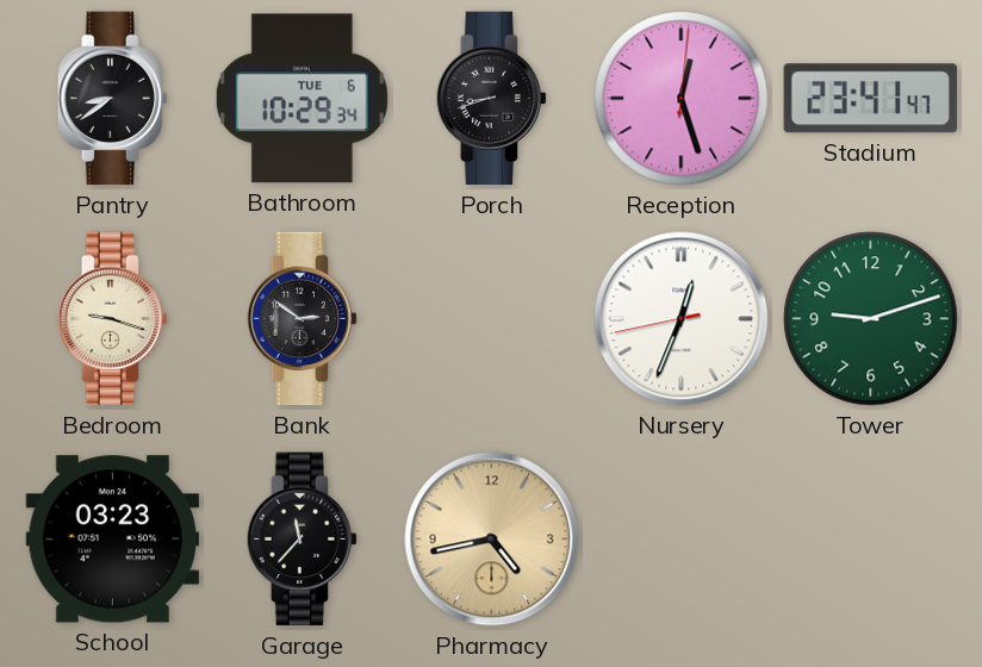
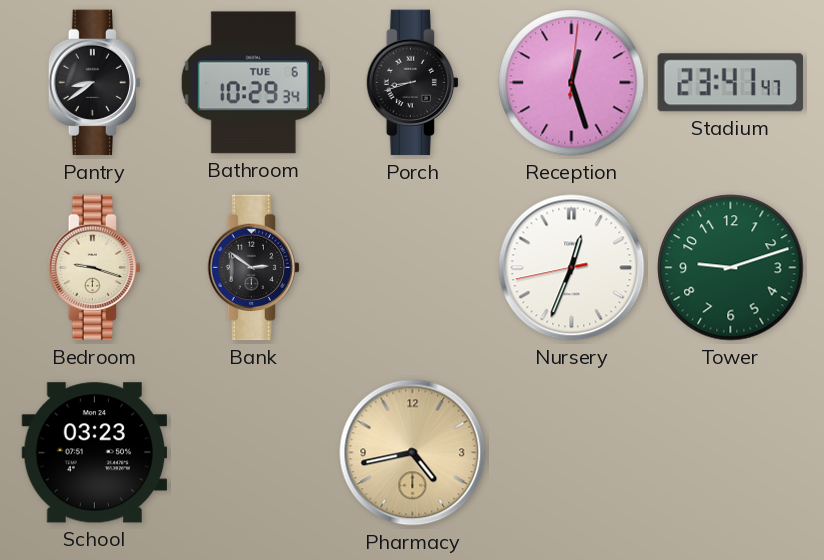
Garage: 11:37 -> none (302, 540)
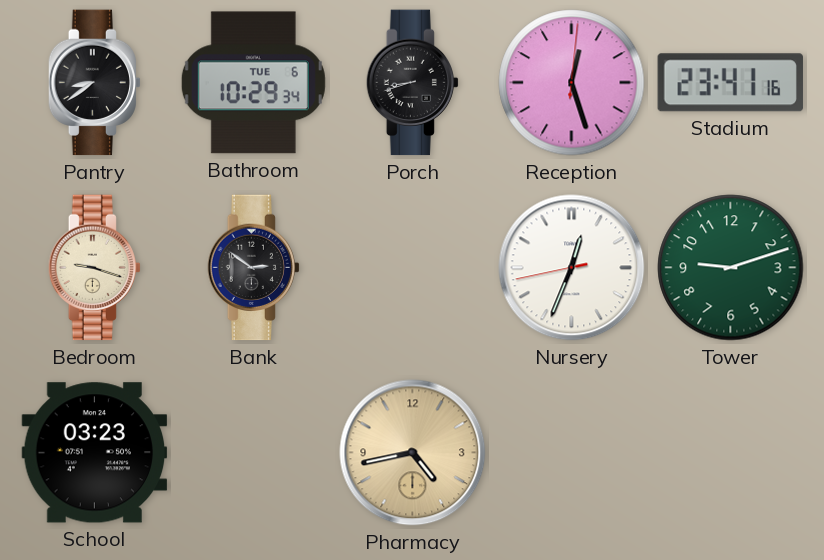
Stadium: 23:41:47 -> 23:41:16 (730, 83)
